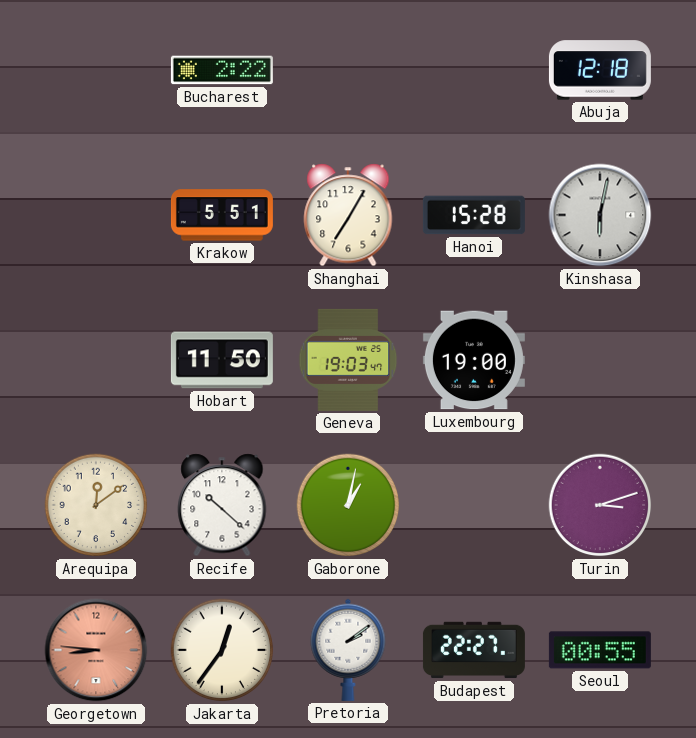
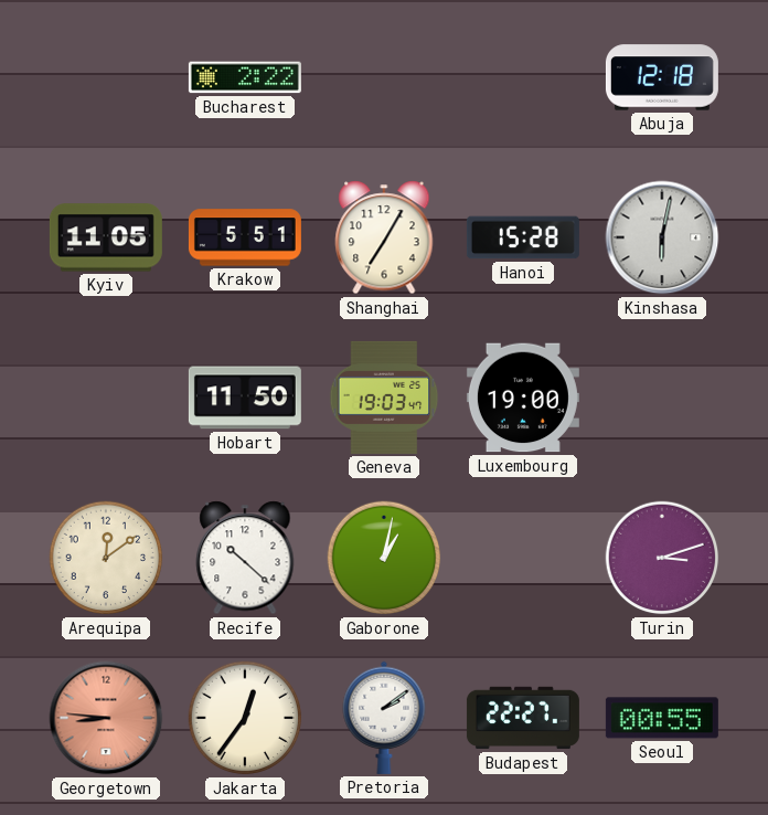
Kyiv: none -> 11:05 (106, 237)
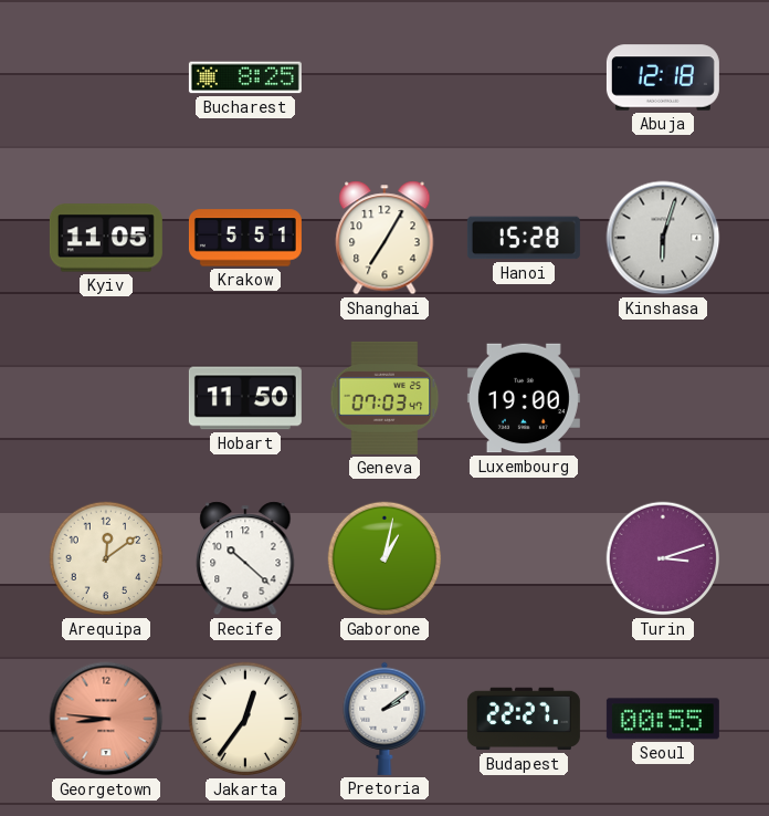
Bucharest: 2:22 -> 8:25 (245, 77)
Kinshasa: 6:02 -> 6:03 (663, 238)
Geneva: 19:03 -> 07:03 (384, 398)
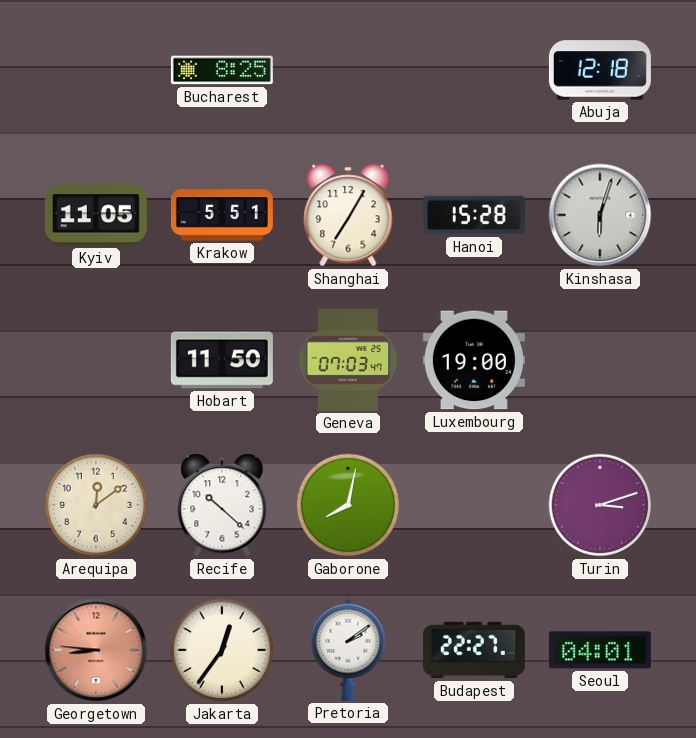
Gaborone: 1:02 -> 8:02 (348, 505)
Seoul: 00:55 -> 04:01 (600, 650)
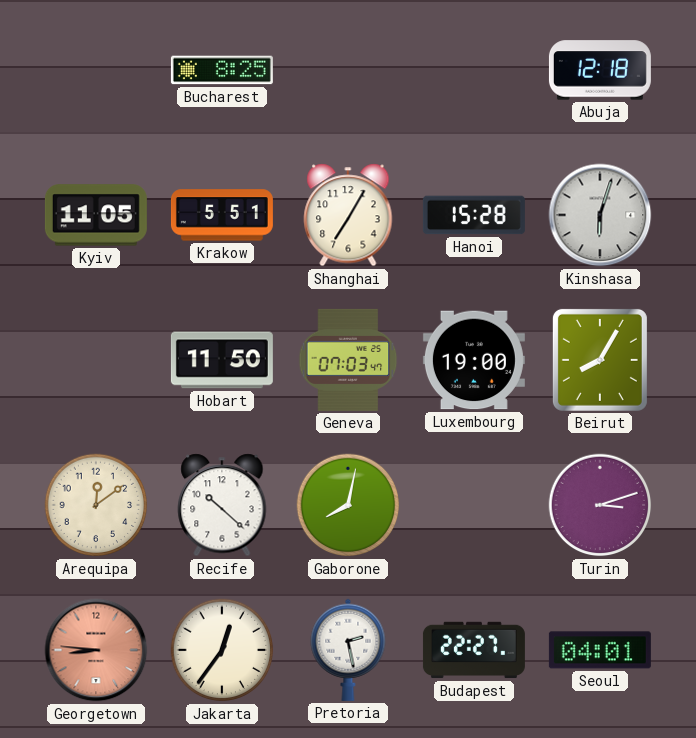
Beirut: none -> 8:05 (600, 360)
Pretoria: 2:09 -> 2:28 (348, 650)
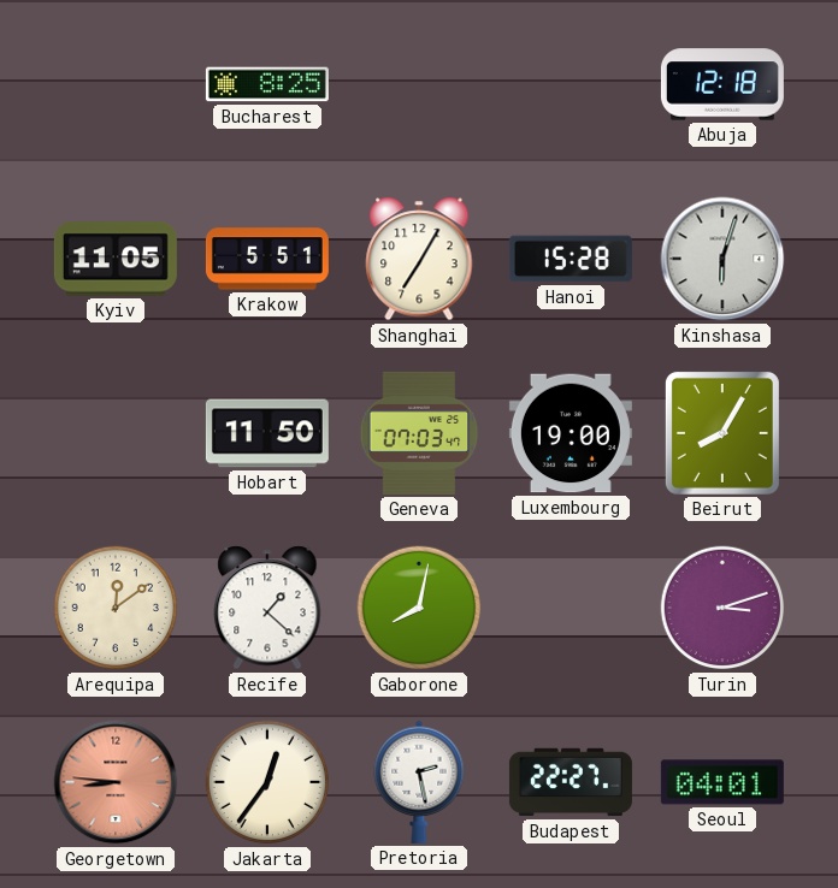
Recife: 10:22 -> 1:22 (267, 608)
